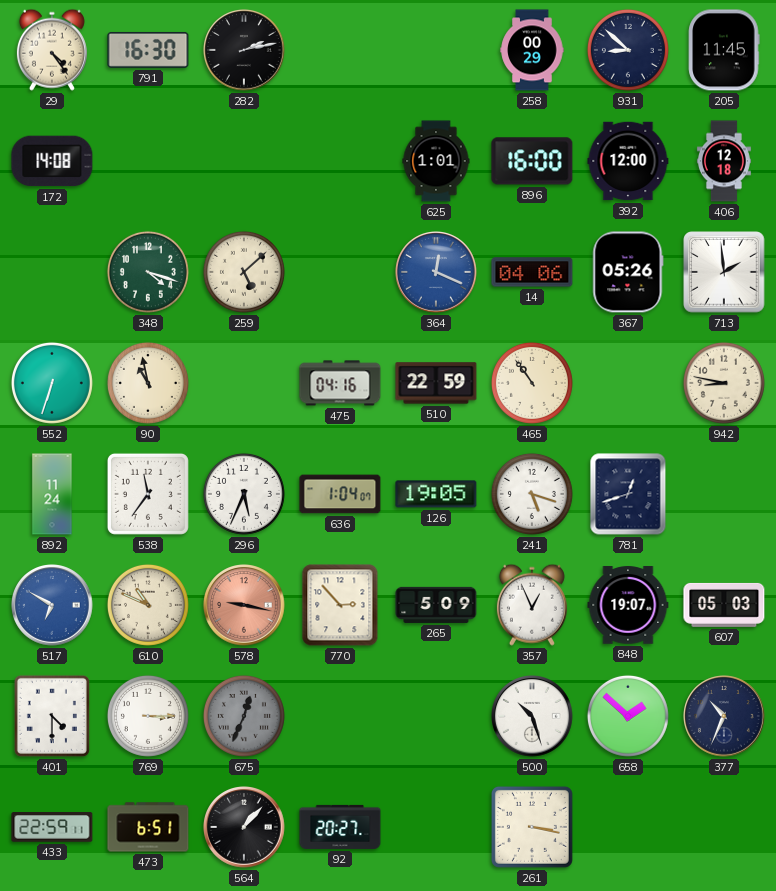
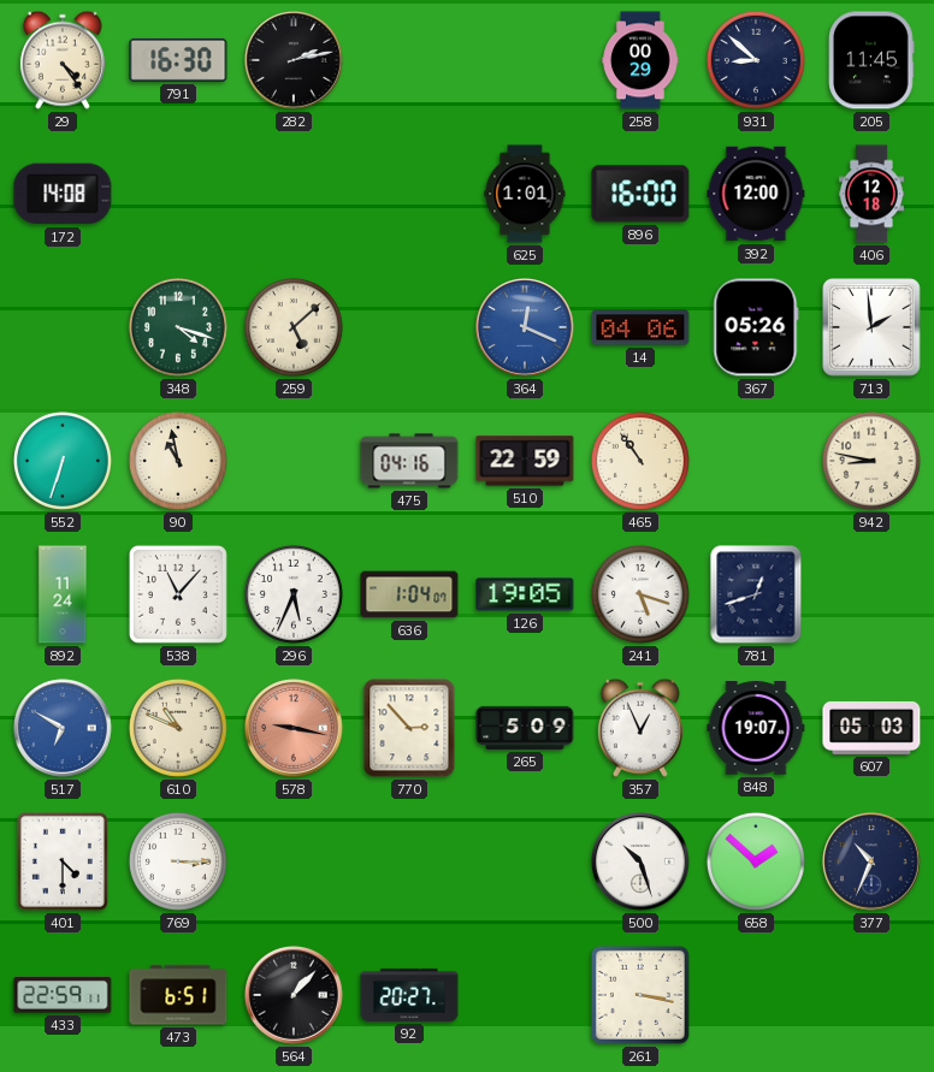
538: 11:36 -> 11:07 (178, 594)
675: 12:34 -> none (244, 716)
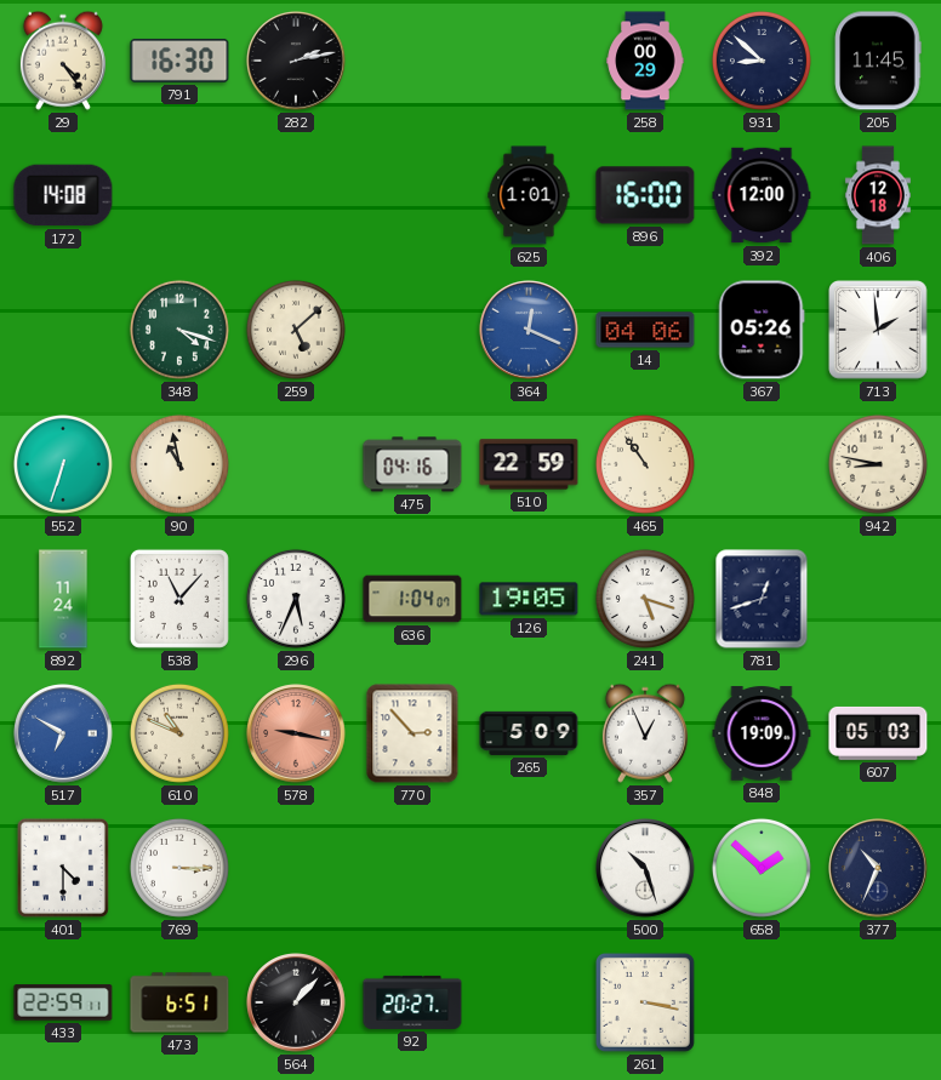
848: 19:07 -> 19:09 (762, 733)
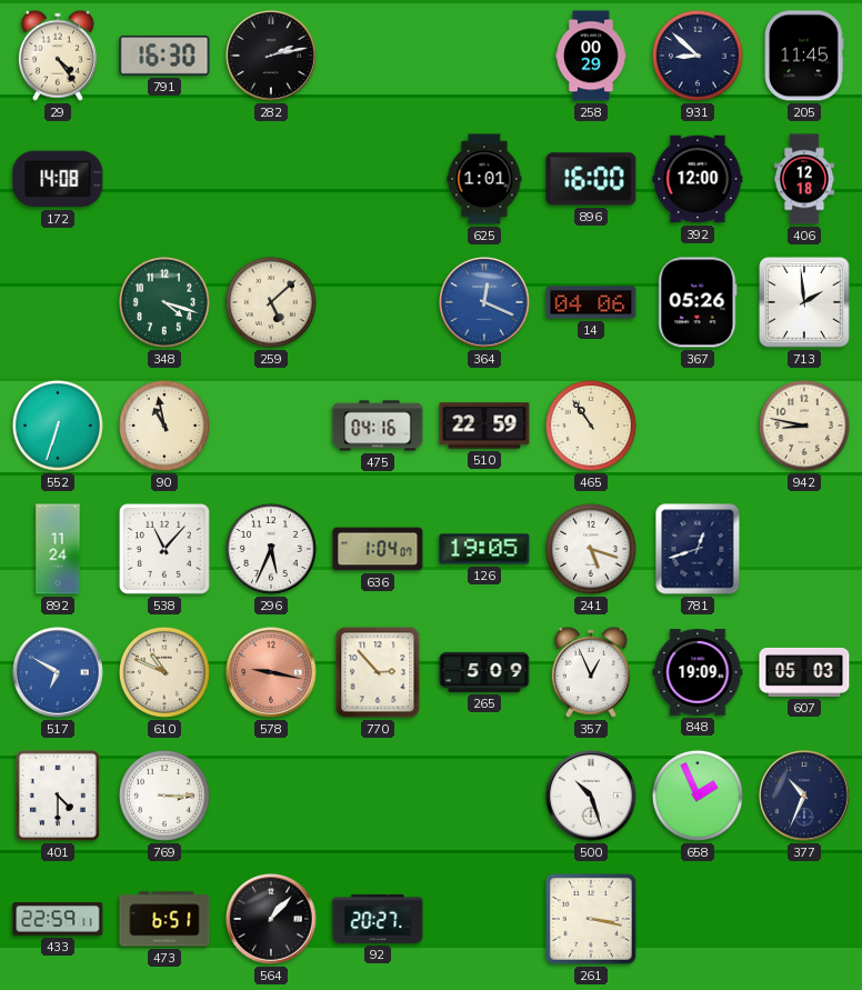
658: 1:52 -> 1:56 (698, 796)
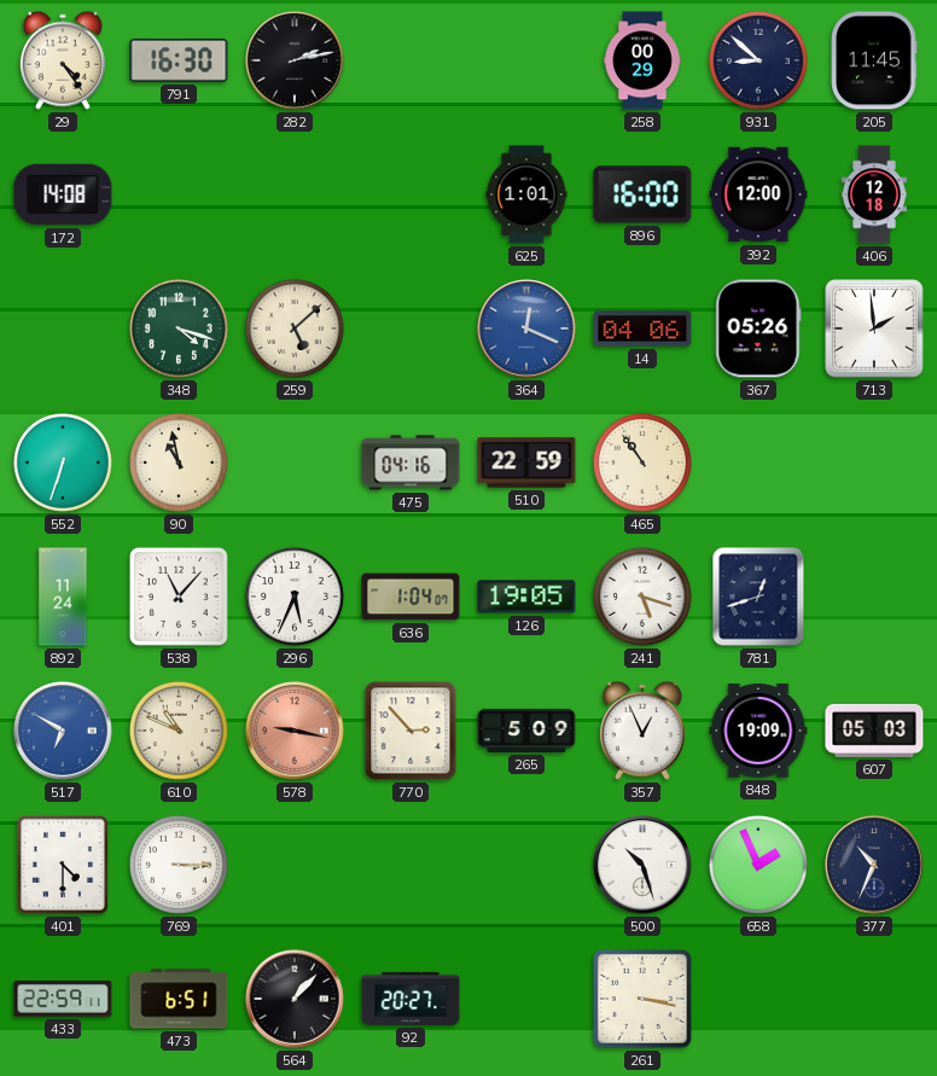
942: 8:47 -> none (804, 426)
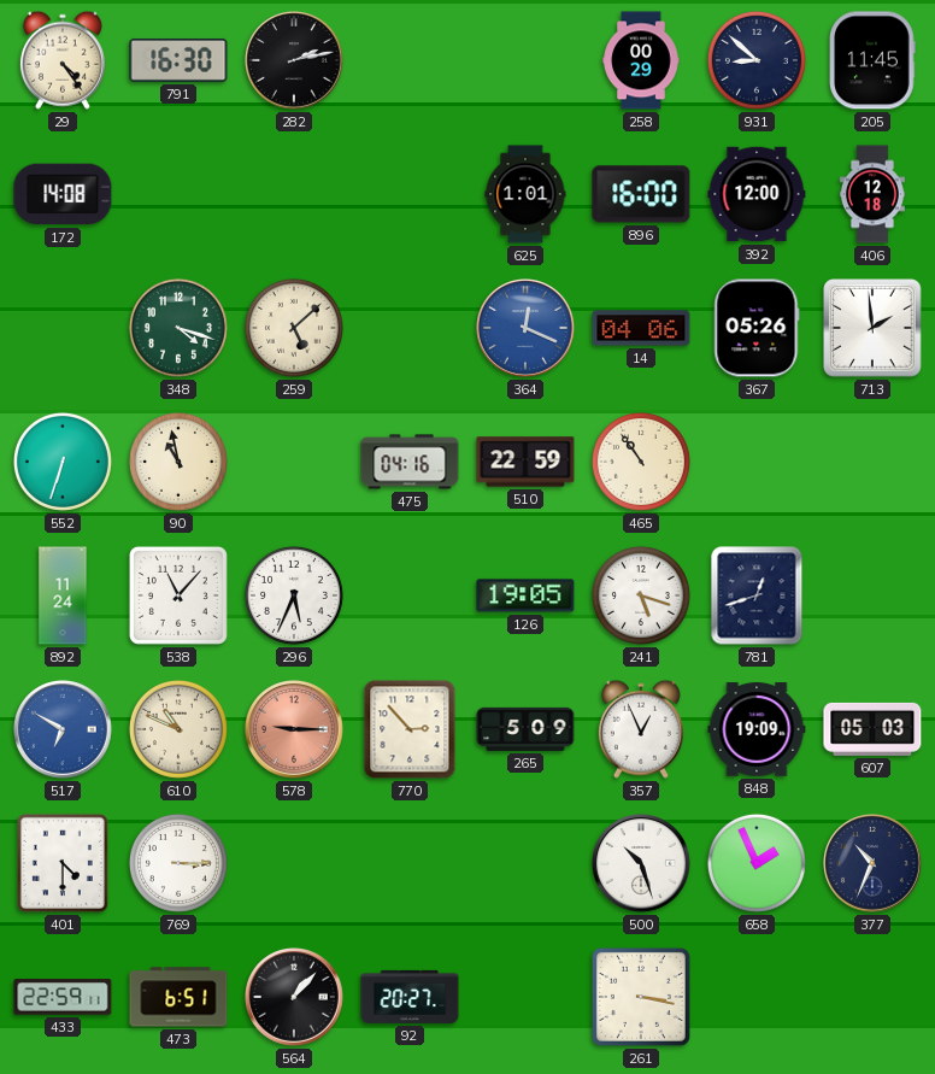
636: 1:04 -> none (411, 597)
578: 9:17 -> 9:15 (295, 730)
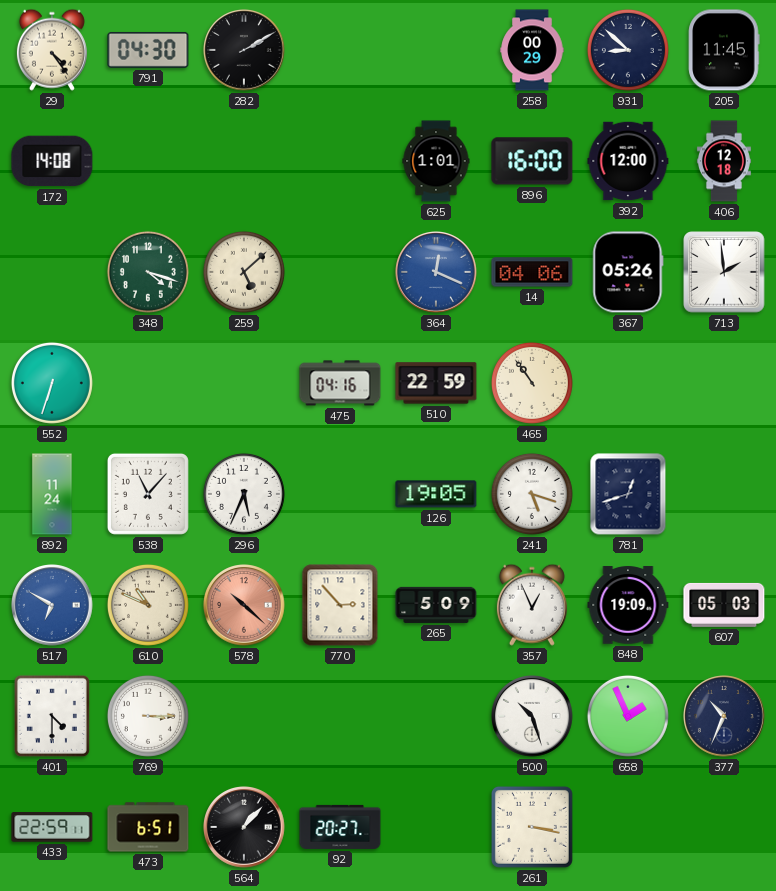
791: 16:30 -> 04:30 (148, 50)
282: 2:13 -> 2:10 (245, 51)
90: 10:58 -> none (178, 462)
578: 9:15 -> 10:22 (245, 606)
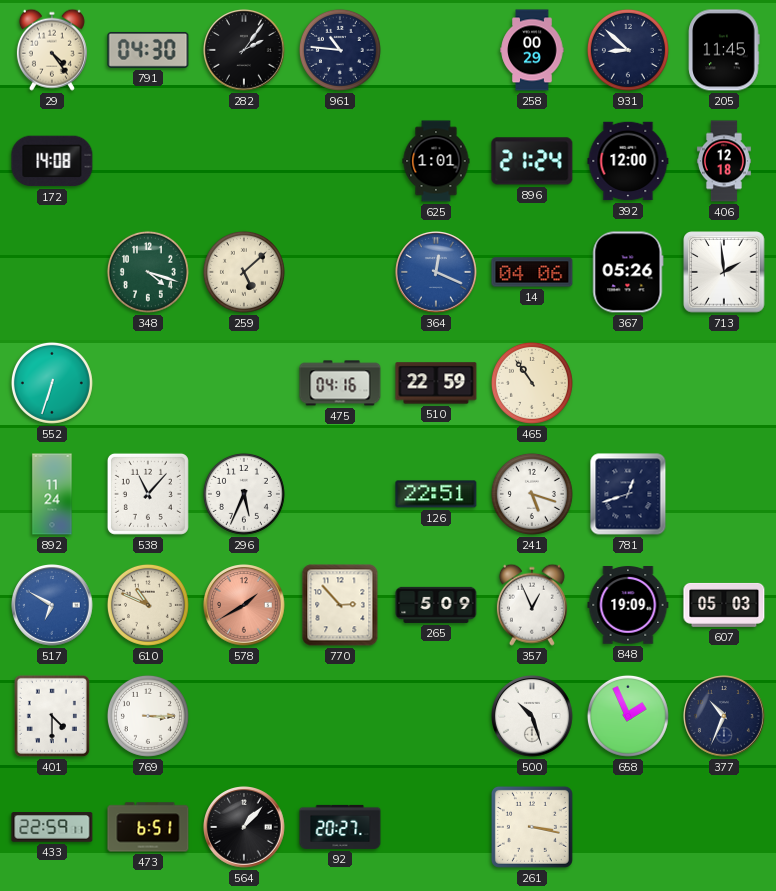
282: 2:10 -> 2:06 (245, 51)
961: none -> 10:46 (340, 50)
896: 16:00 -> 21:24 (532, 161)
126: 19:05 -> 22:51 (436, 494)
578: 10:22 -> 1:40 (245, 606)
